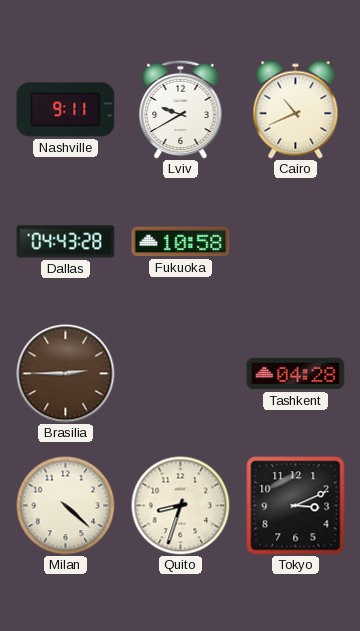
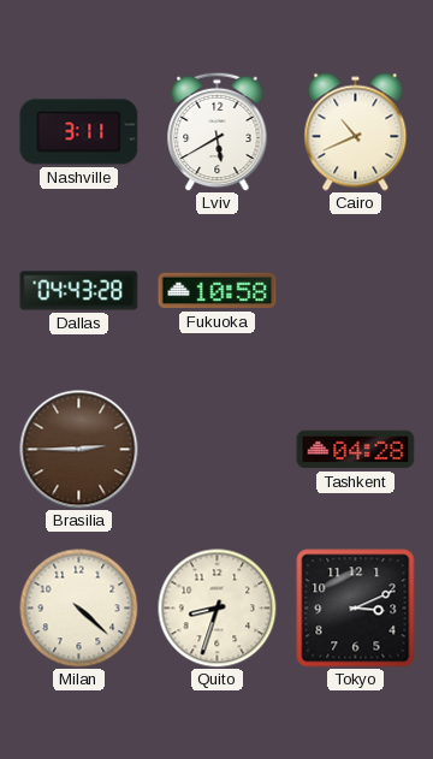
Nashville: 9:11 -> 3:11 (79, 132)
Lviv: 9:40 -> 5:40 (218, 131)
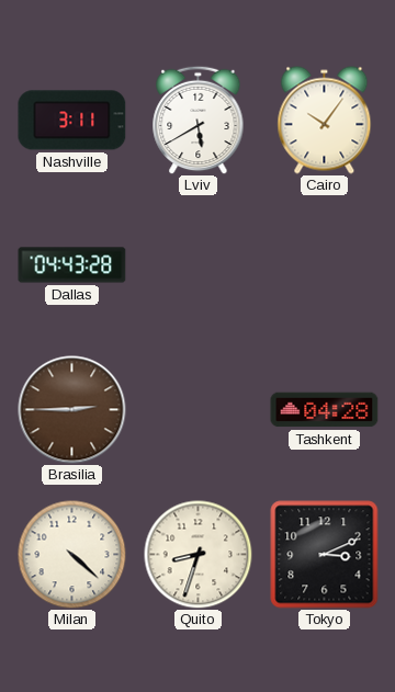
Cairo: 10:41 -> 10:06 (325, 121)
Fukuoka: 10:58 -> none (218, 291)
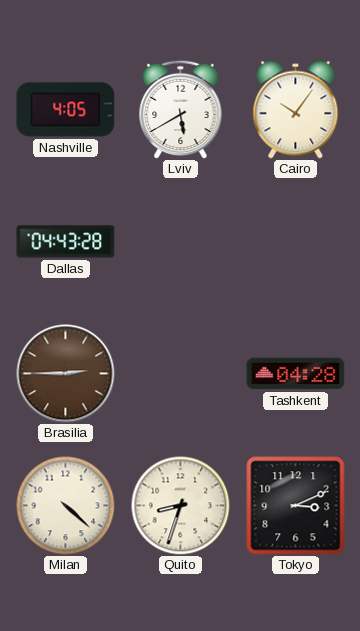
Nashville: 3:11 -> 4:05 (66, 110)
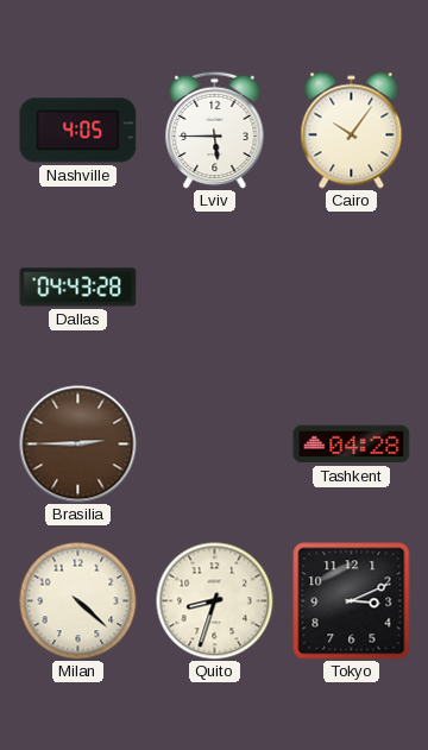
Lviv: 5:40 -> 5:45 (215, 130)
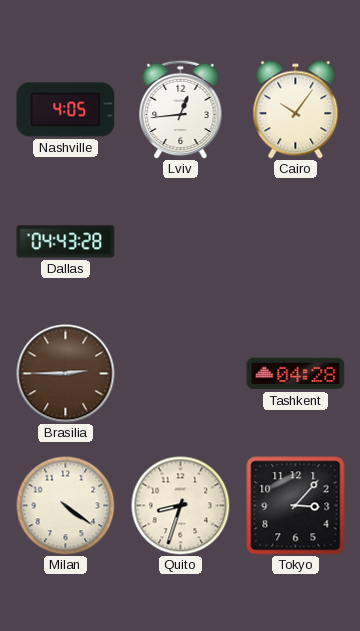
Lviv: 5:45 -> 12:44 (181, 109)
Milan: 4:22 -> 4:21 (66, 506)
Tokyo: 3:11 -> 3:07 (296, 506)
